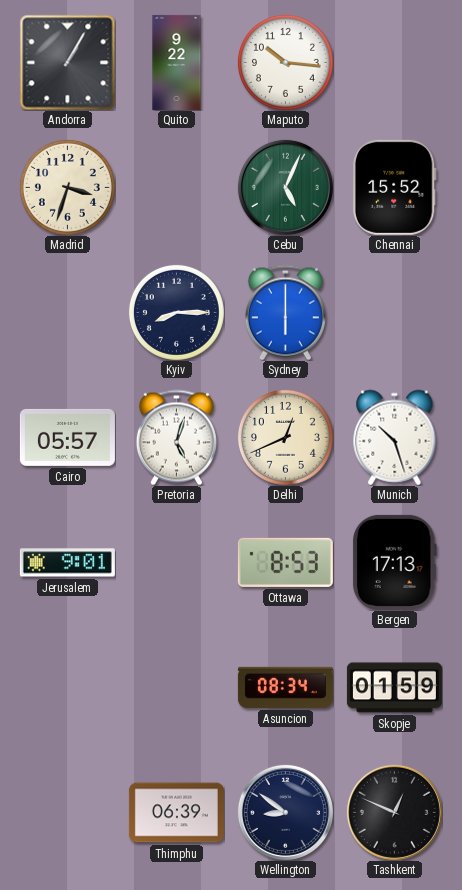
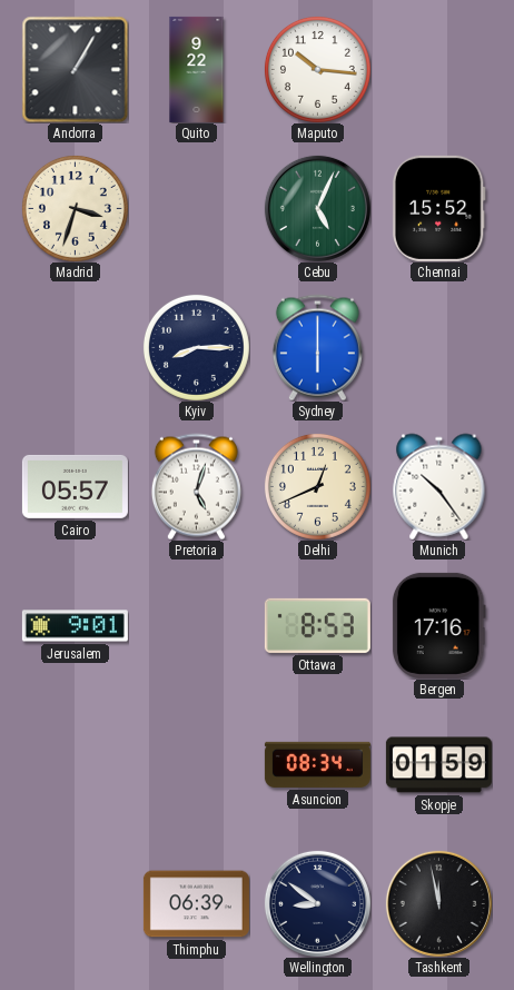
Munich: 10:27 -> 10:24 (439, 486)
Bergen: 17:13 -> 17:16 (438, 625)
Tashkent: 12:49 -> 11:58 (438, 903)
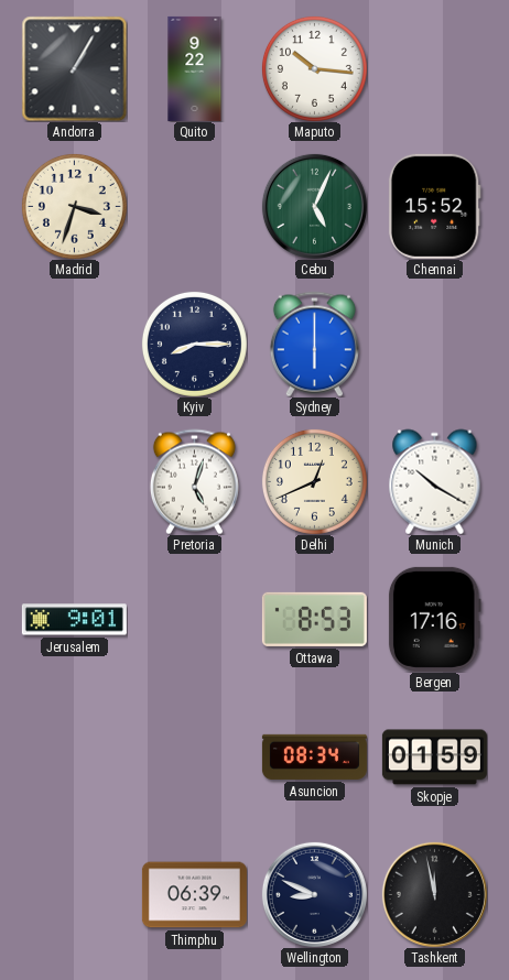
Cairo: 05:57 -> none (75, 486)
Munich: 10:24 -> 10:20 (435, 481)
Wellington: 8:51 -> 8:49 (314, 894)
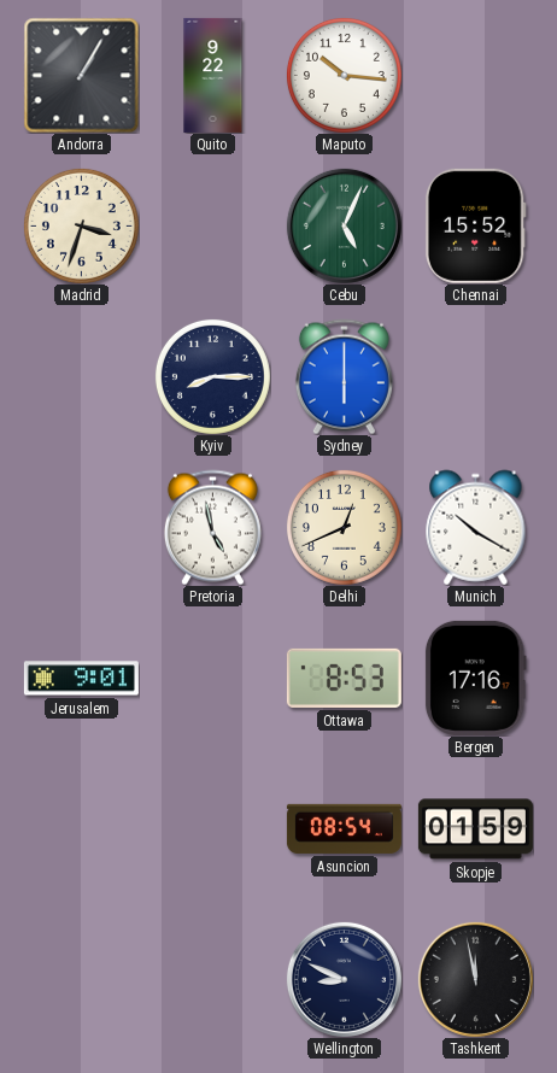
Pretoria: 5:03 -> 4:58 (212, 527)
Asuncion: 08:34 -> 08:54 (344, 828)
Thimphu: 06:39 -> none (194, 895)
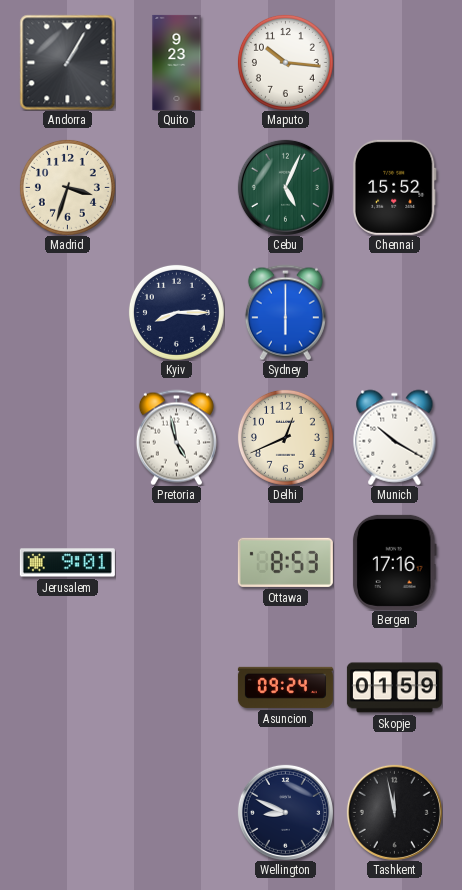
Quito: 9:22 -> 9:23 (177, 62)
Asuncion: 08:54 -> 09:24 (285, 687)
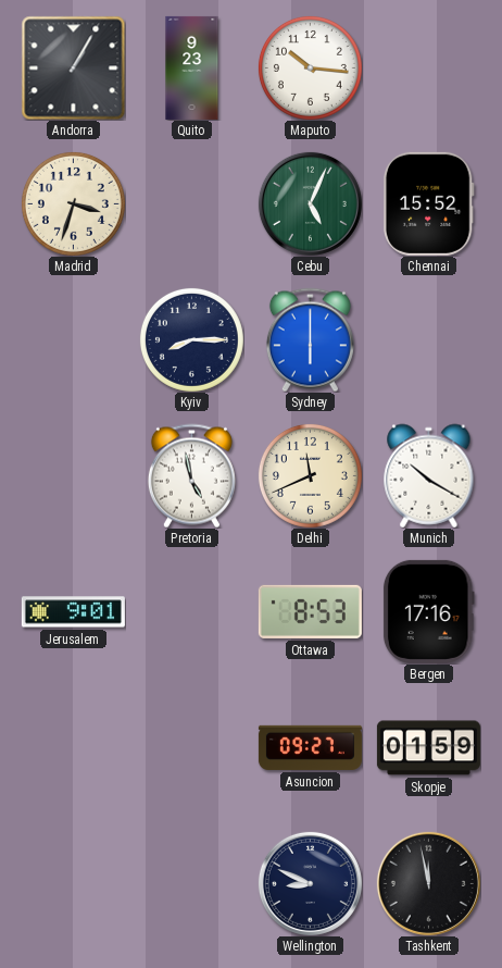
Delhi: 12:41 -> 11:41 (310, 475)
Asuncion: 09:24 -> 09:27 (310, 747)
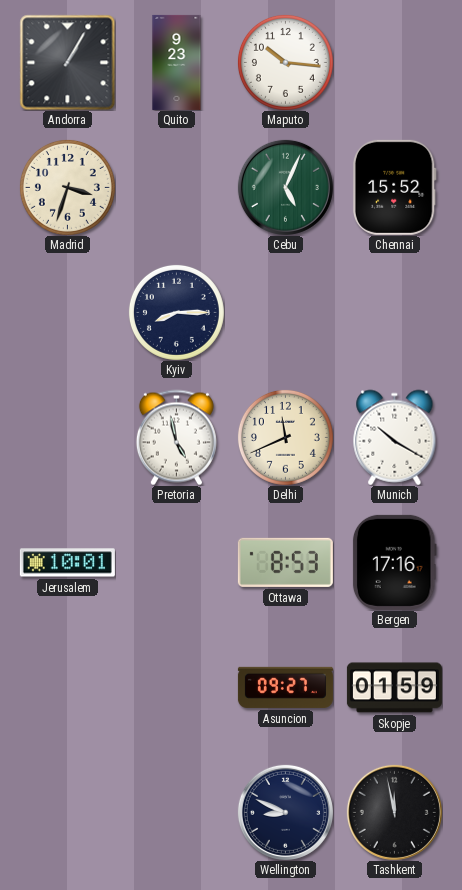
Sydney: 6:00 -> none (310, 339)
Jerusalem: 9:01 -> 10:01 (67, 563)
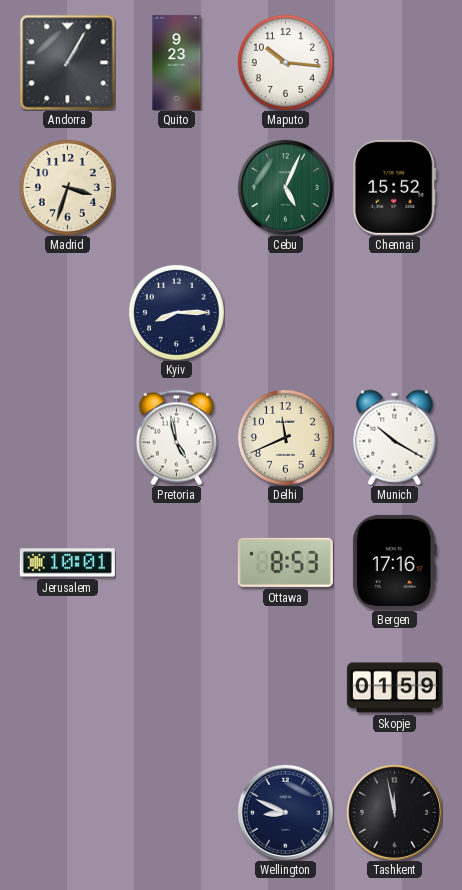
Asuncion: 09:27 -> none (285, 687)
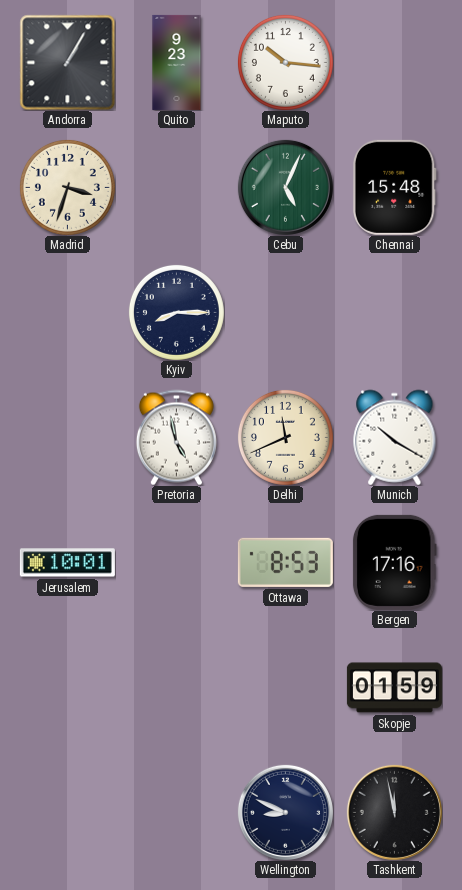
Chennai: 15:52 -> 15:48 (394, 187)
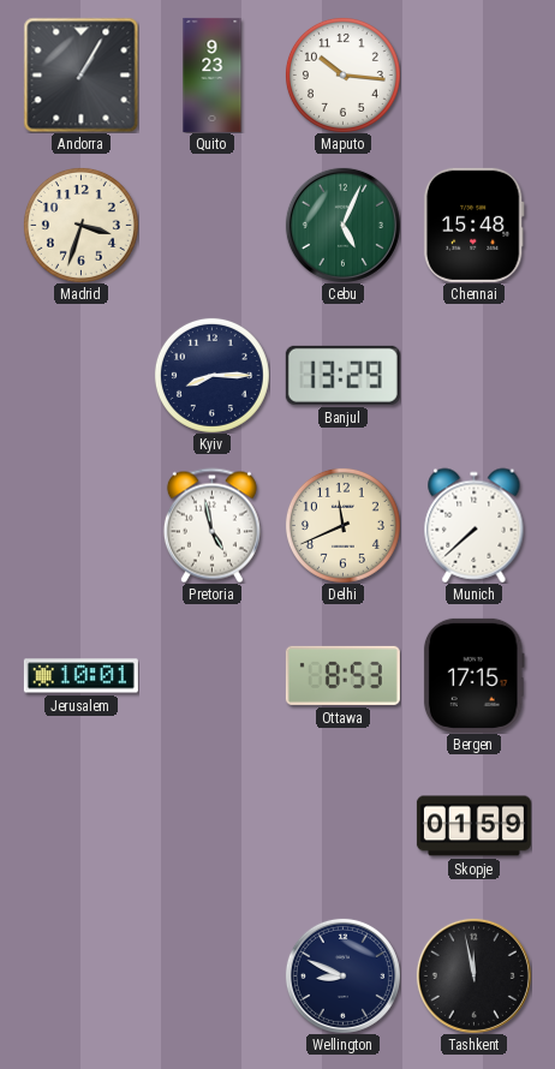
Banjul: none -> 13:29 (342, 375)
Munich: 10:20 -> 7:38 (475, 525)
Bergen: 17:16 -> 17:15 (473, 675)
